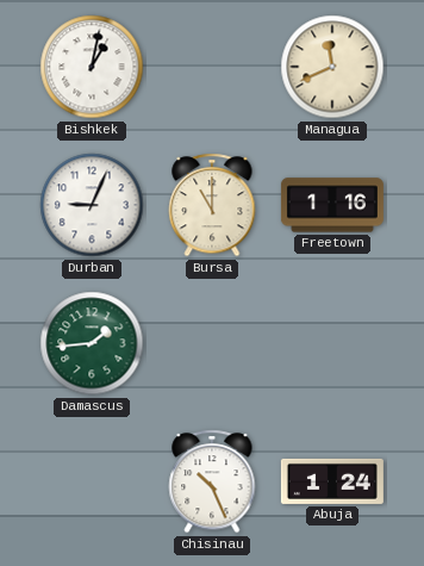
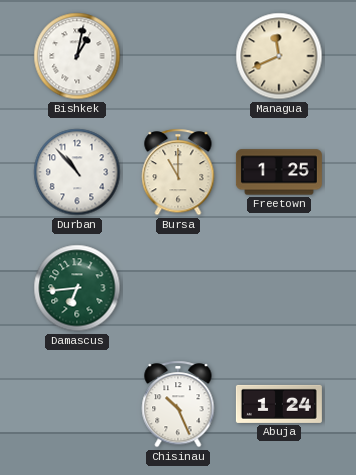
Durban: 9:04 -> 10:53 (77, 172)
Freetown: 1:16 -> 1:25 (279, 172)
Damascus: 1:44 -> 6:44 (77, 288)
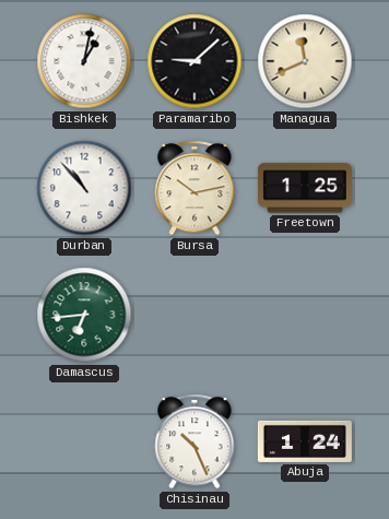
Paramaribo: none -> 9:08 (194, 61)
Bursa: 11:00 -> 10:13 (194, 188)
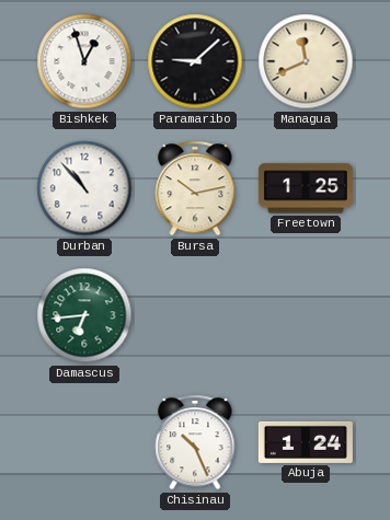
Bishkek: 1:02 -> 12:57 (84, 61)
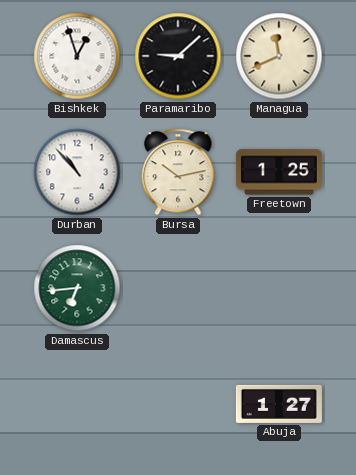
Chisinau: 10:26 -> none (195, 442)
Abuja: 1:24 -> 1:27 (279, 404)
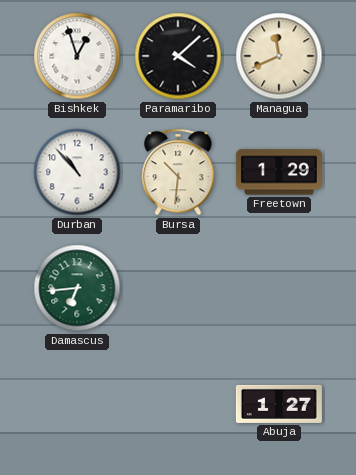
Paramaribo: 9:08 -> 4:08 (178, 56)
Bursa: 10:13 -> 10:31 (178, 172)
Freetown: 1:25 -> 1:29 (279, 172)
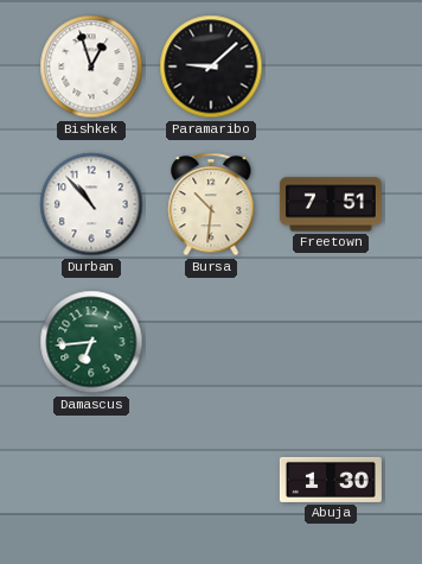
Paramaribo: 4:08 -> 9:08 (211, 66)
Managua: 11:41 -> none (279, 56)
Freetown: 1:29 -> 7:51 (331, 204)
Abuja: 1:27 -> 1:30 (331, 480)
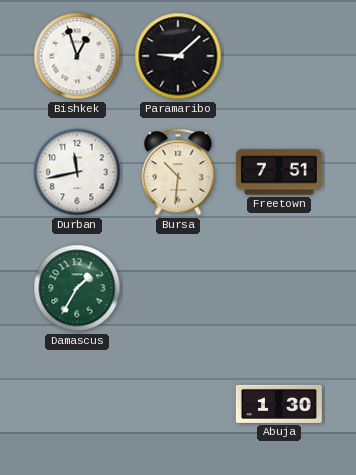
Durban: 10:53 -> 11:43 (77, 172)
Damascus: 6:44 -> 1:35 (77, 288)
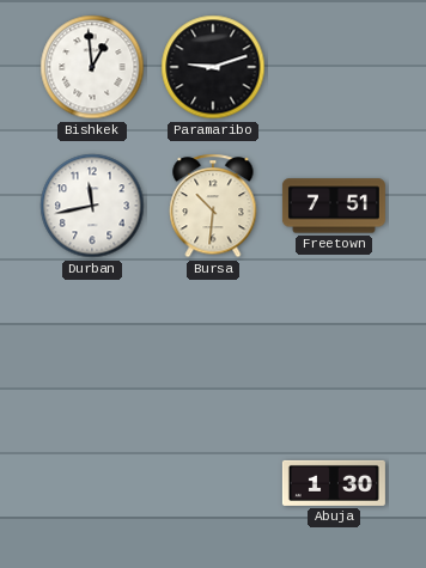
Bishkek: 12:57 -> 12:59 (92, 67)
Paramaribo: 9:08 -> 9:12 (213, 67)
Damascus: 1:35 -> none (77, 288)
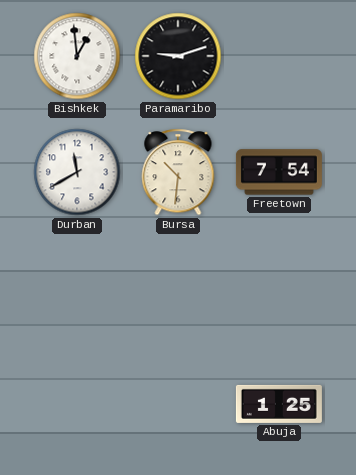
Durban: 11:43 -> 11:40 (77, 172)
Freetown: 7:51 -> 7:54 (279, 172)
Abuja: 1:30 -> 1:25 (279, 404)
